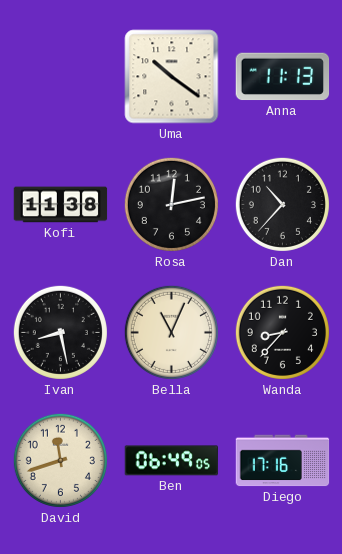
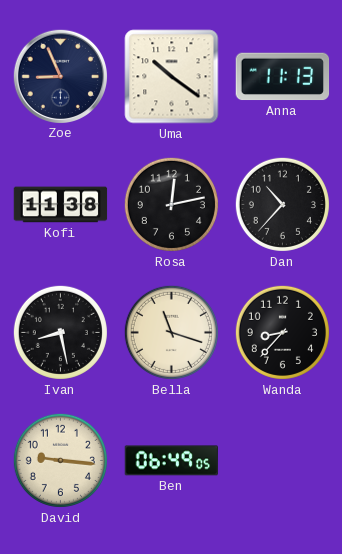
Zoe: none -> 8:56 (60, 76)
Bella: 11:04 -> 11:18 (171, 332)
David: 11:42 -> 9:16 (60, 460)
Diego: 17:16 -> none (283, 461)
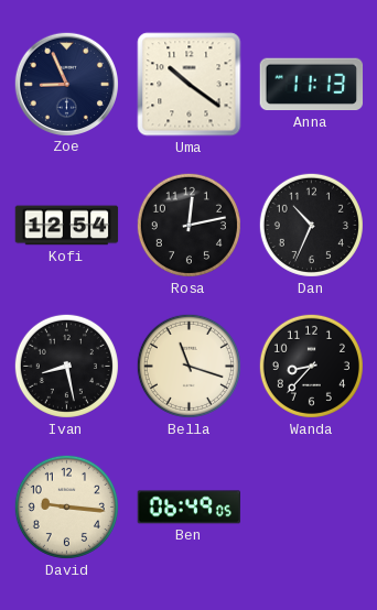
Kofi: 11:38 -> 12:54 (67, 226)
Dan: 10:37 -> 10:34 (311, 225)
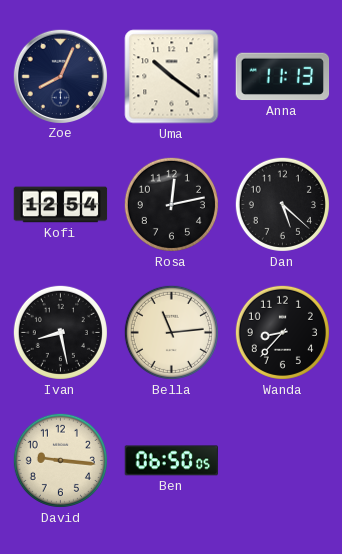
Zoe: 8:56 -> 8:04 (60, 76)
Dan: 10:34 -> 5:22 (282, 204)
Bella: 11:18 -> 11:14 (171, 332)
Ben: 06:49 -> 06:50 (171, 461)
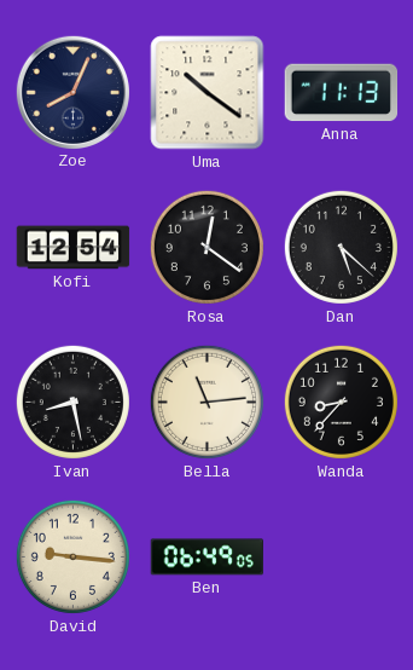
Rosa: 12:13 -> 12:21 (206, 247)
Ben: 06:50 -> 06:49 (206, 558)
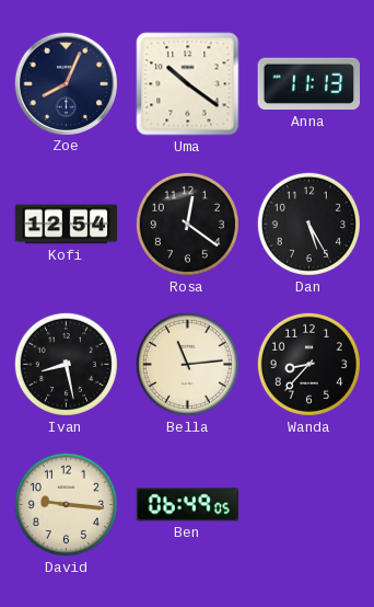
Dan: 5:22 -> 5:25 (308, 224)
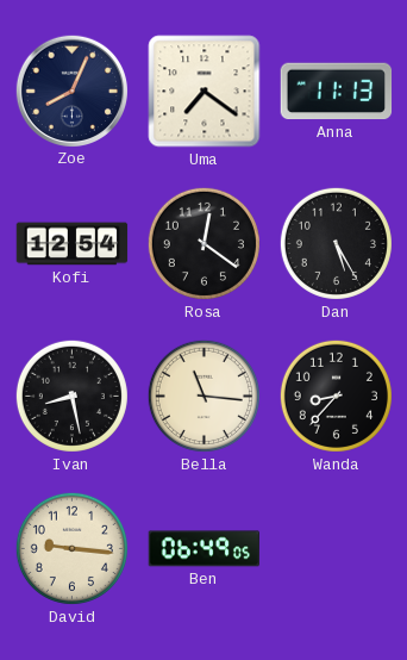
Uma: 10:21 -> 7:21 (205, 92)
Bella: 11:14 -> 11:16 (203, 396)
